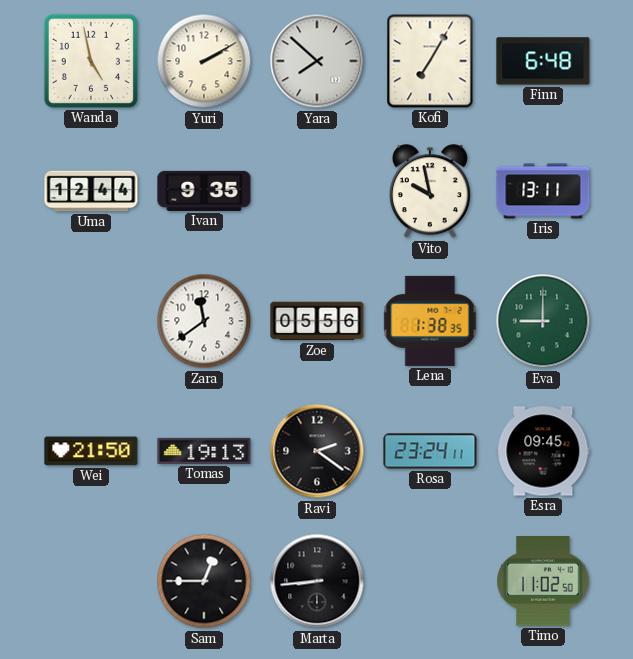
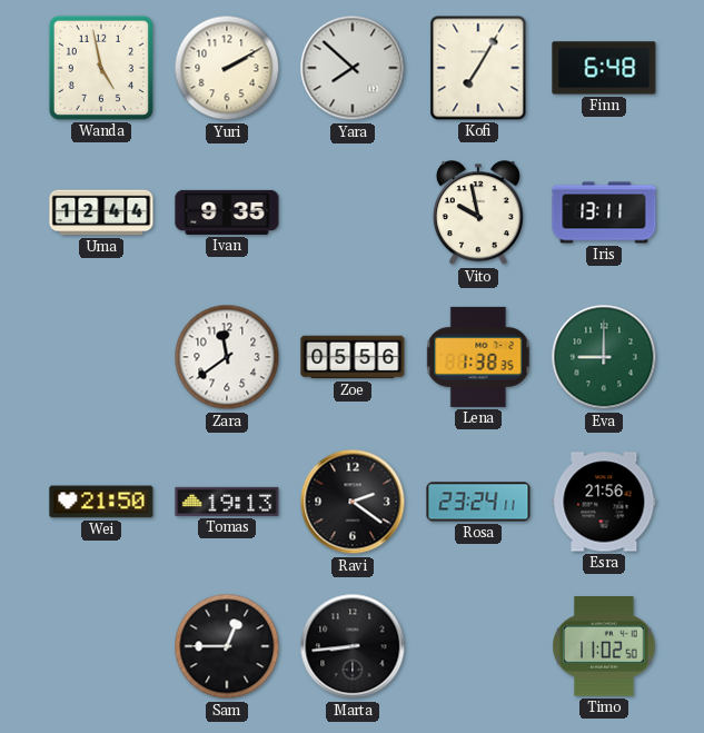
Esra: 09:45 -> 21:56 (604, 502)
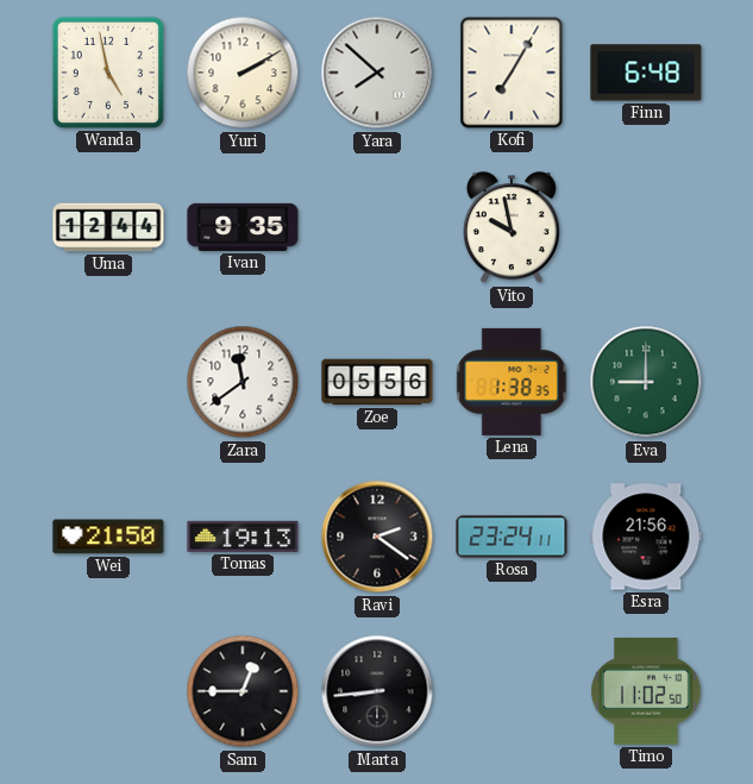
Iris: 13:11 -> none (604, 212)
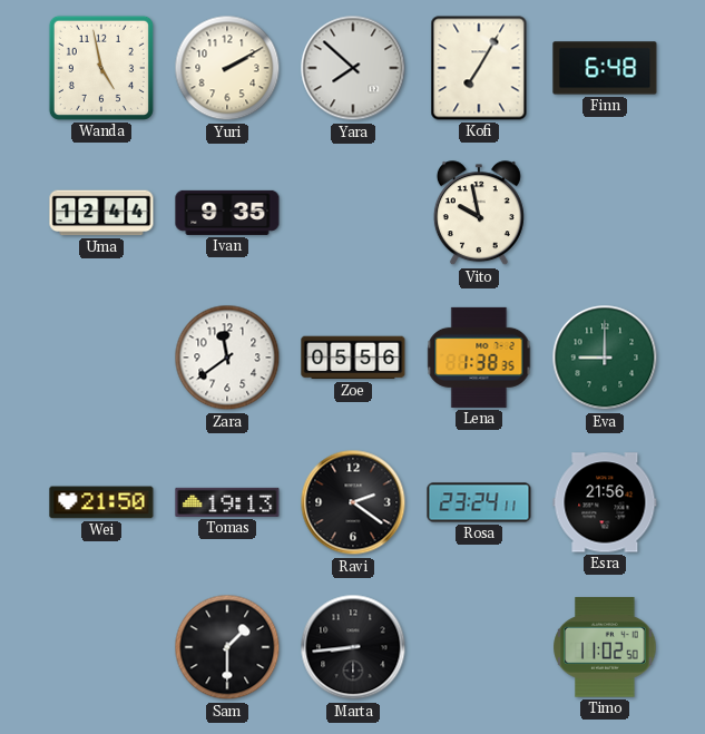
Sam: 12:45 -> 1:30 (227, 647)
